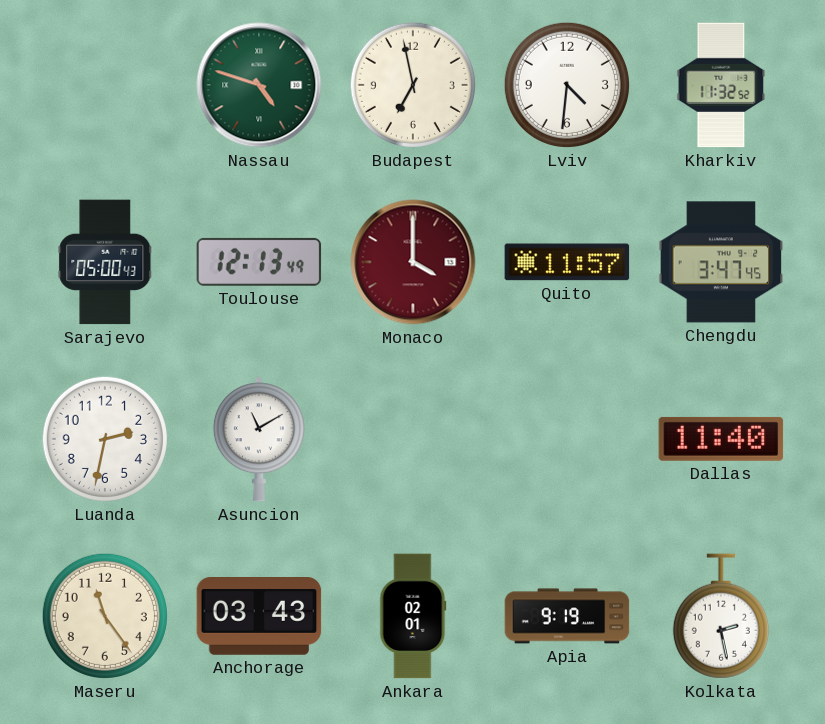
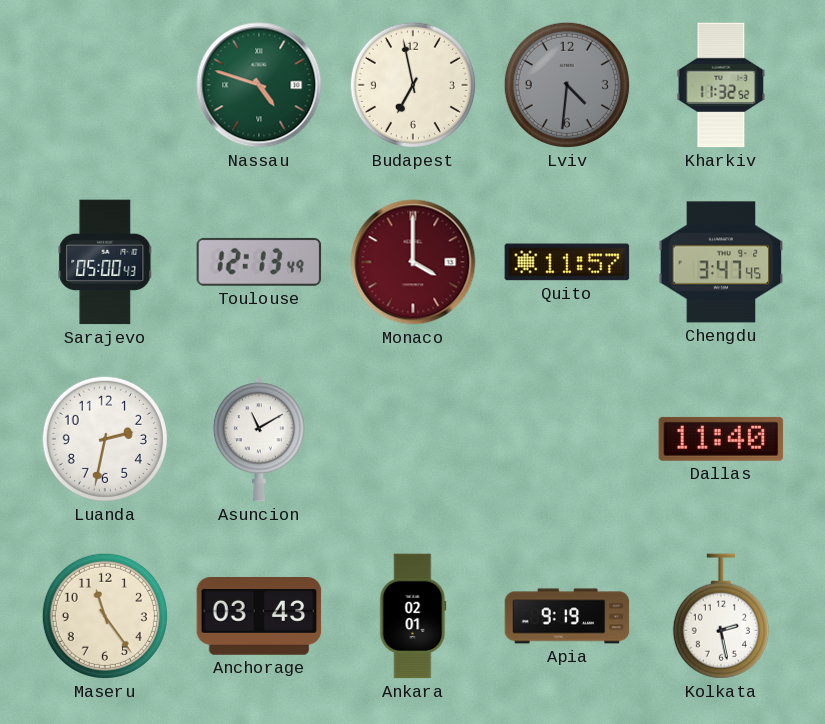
Lviv dial: white -> grey (567, 85)
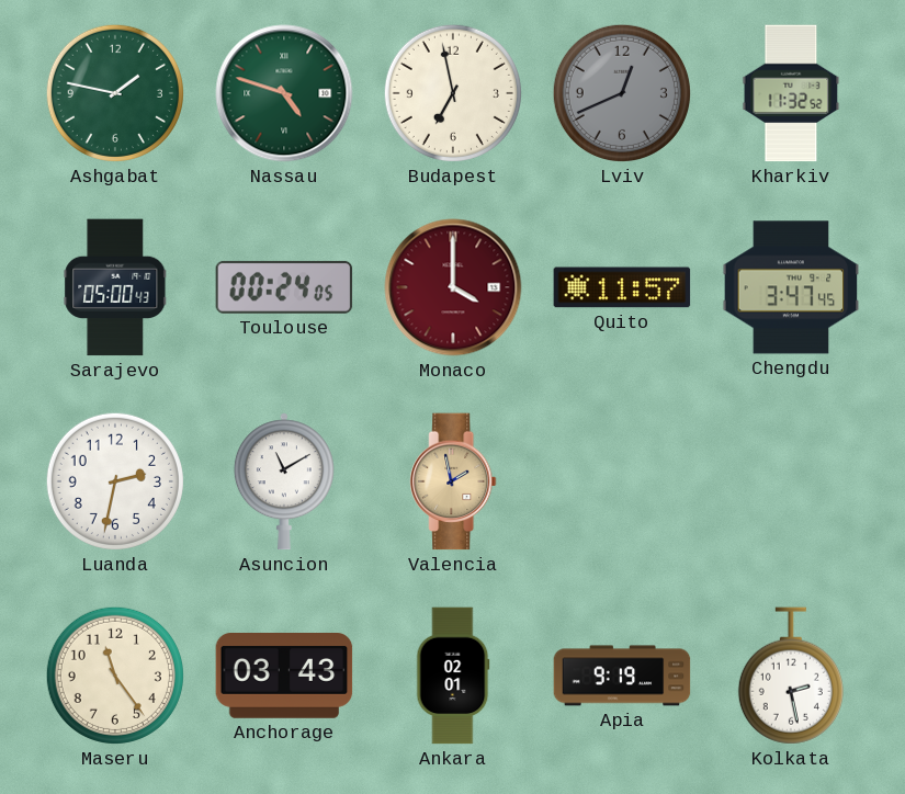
Ashgabat: none -> 1:47 (115, 93)
Lviv: 4:31 -> 12:41 (622, 93)
Toulouse: 12:13 -> 00:24 (284, 287)
Valencia: none -> 1:58 (453, 481)
Dallas: 11:40 -> none (721, 439)
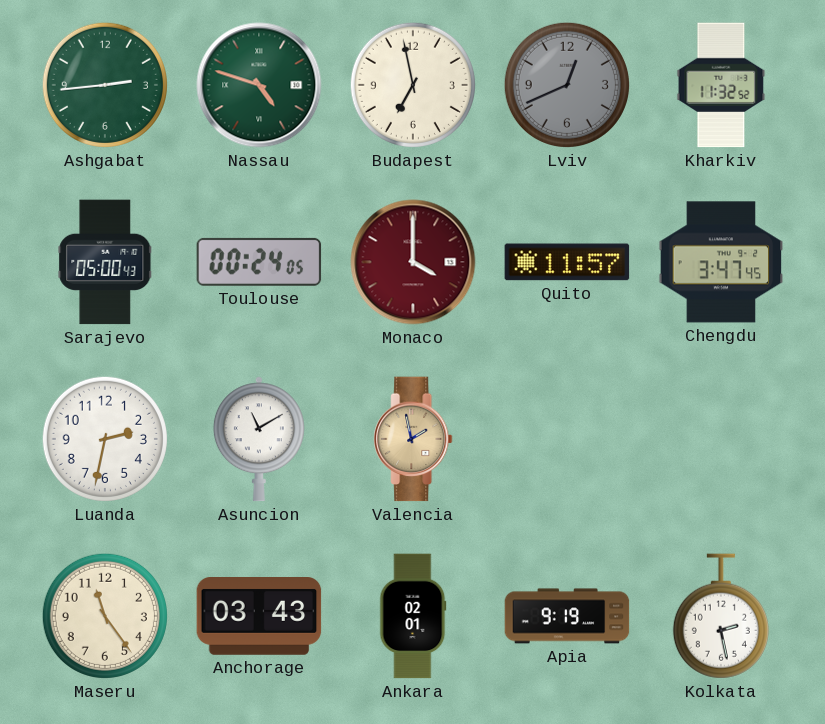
Ashgabat: 1:47 -> 2:44 (105, 85)
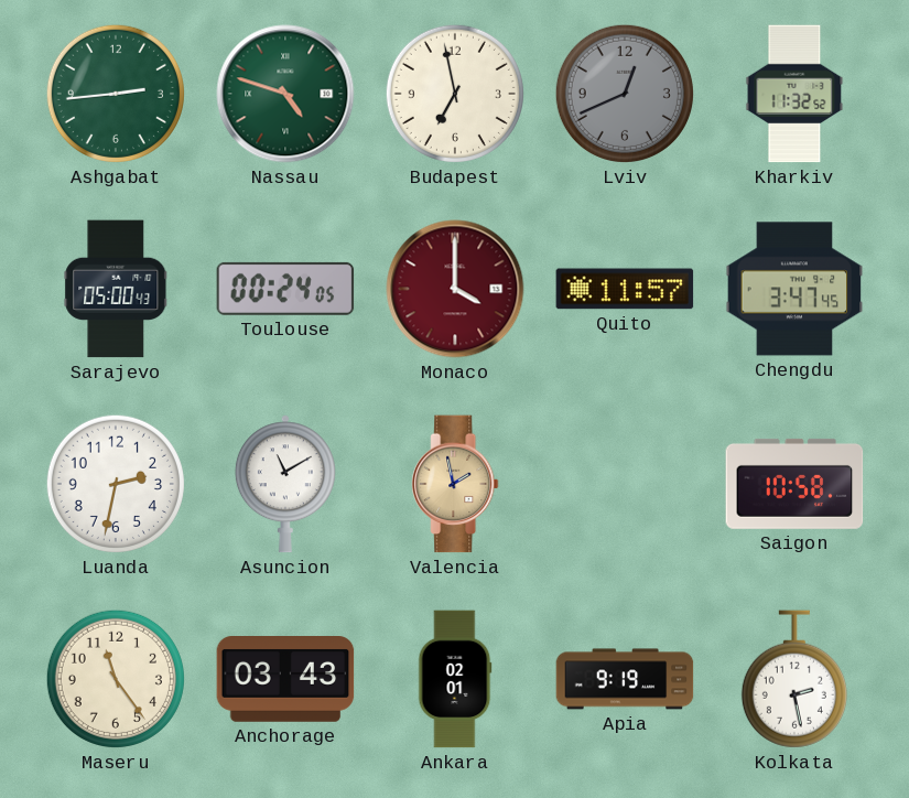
Saigon: none -> 10:58 (794, 484)
